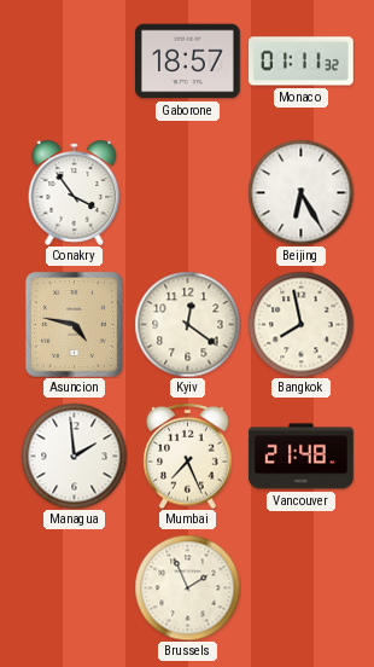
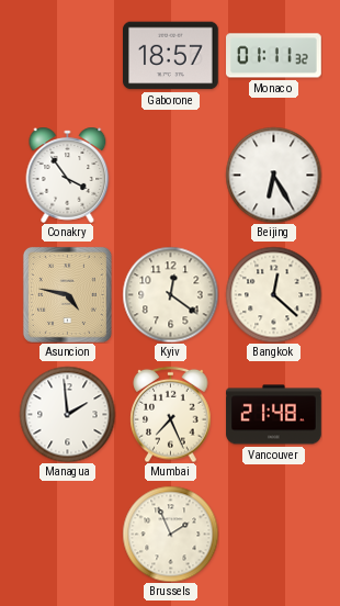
Bangkok: 7:58 -> 12:22 (273, 294)
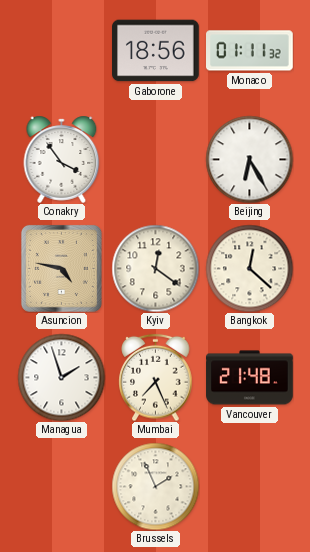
Gaborone: 18:57 -> 18:56 (156, 51)
Managua: 1:59 -> 1:57 (61, 377)
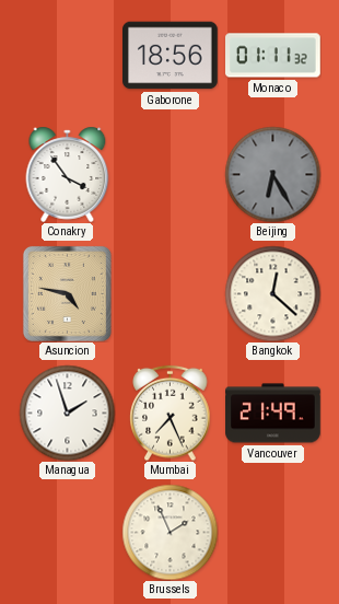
Beijing dial: white -> grey (272, 174)
Kyiv: 12:21 -> none (155, 268)
Vancouver: 21:48 -> 21:49 (273, 414)
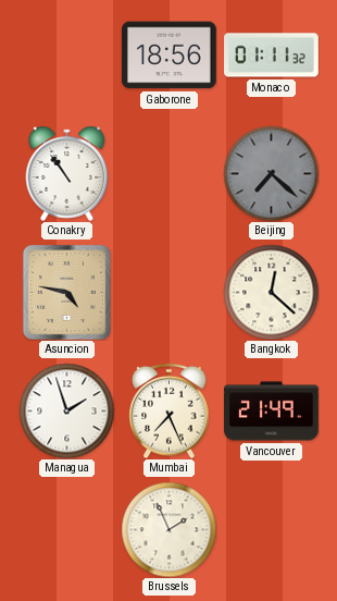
Conakry: 3:54 -> 10:54 (67, 173)
Beijing: 6:25 -> 7:22 (271, 173)
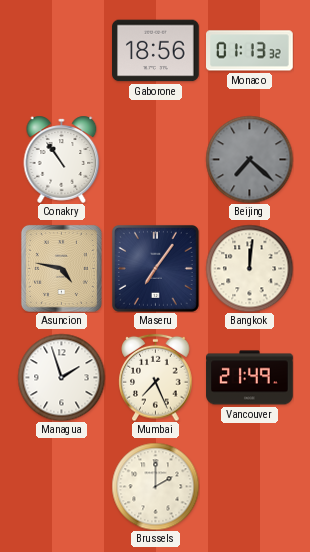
Monaco: 01:11 -> 01:13 (250, 51)
Maseru: none -> 7:06 (155, 268)
Bangkok: 12:22 -> 12:01 (249, 268)
Brussels: 1:56 -> 2:00 (155, 486)
